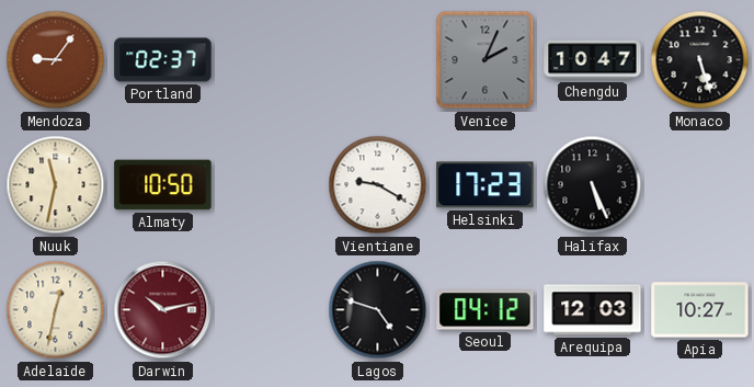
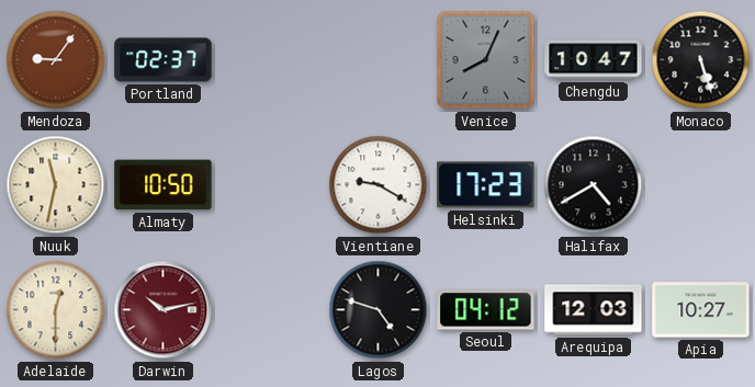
Venice: 2:04 -> 8:04 (486, 60)
Halifax: 5:26 -> 4:40 (594, 185)
Adelaide: 12:32 -> 12:30 (56, 310)
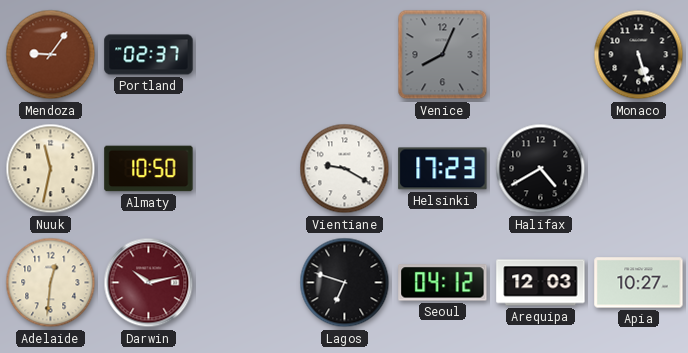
Chengdu: 10:47 -> none (594, 60)
Adelaide: 12:30 -> 12:31 (51, 283)
Lagos: 4:48 -> 6:48 (345, 283)
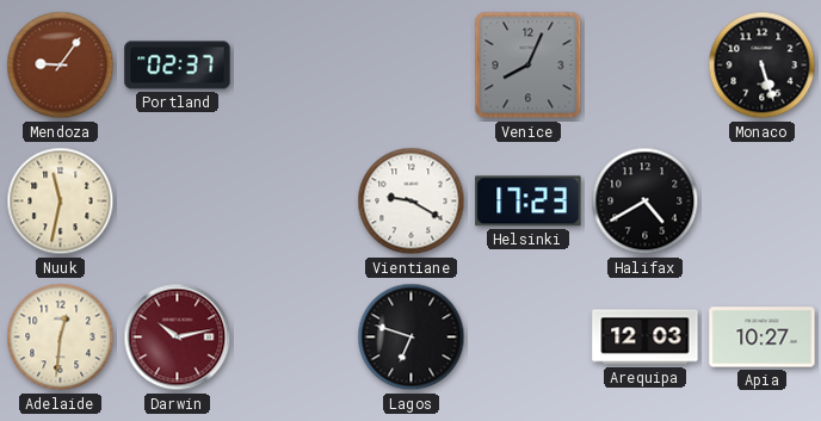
Almaty: 10:50 -> none (149, 169)
Seoul: 04:12 -> none (443, 283)
